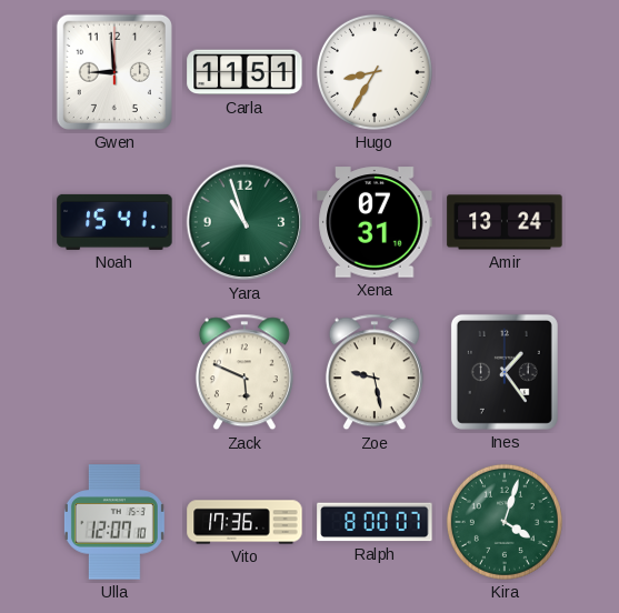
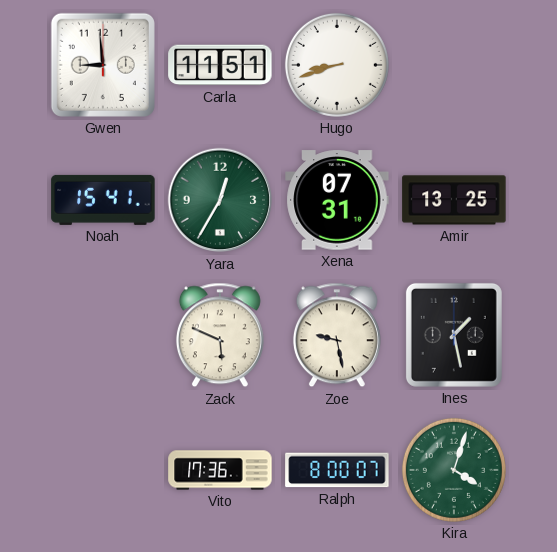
Hugo: 8:35 -> 8:42 (337, 65)
Yara: 10:57 -> 12:35 (220, 200)
Amir: 13:24 -> 13:25 (454, 200)
Ines: 1:24 -> 1:28 (454, 335)
Ulla: 12:07 -> none (114, 522)
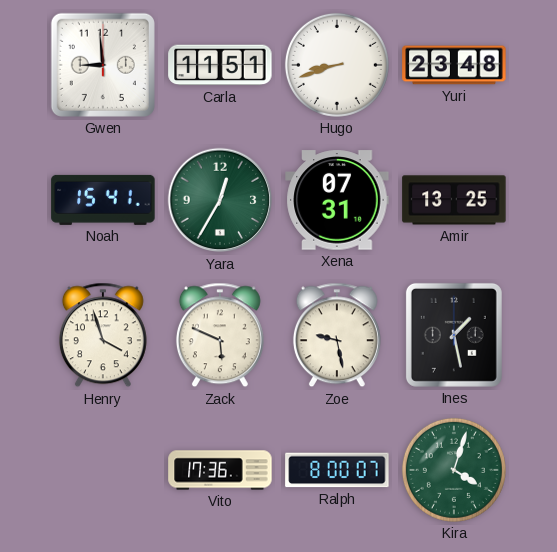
Yuri: none -> 23:48 (454, 65)
Henry: none -> 3:57 (103, 335)
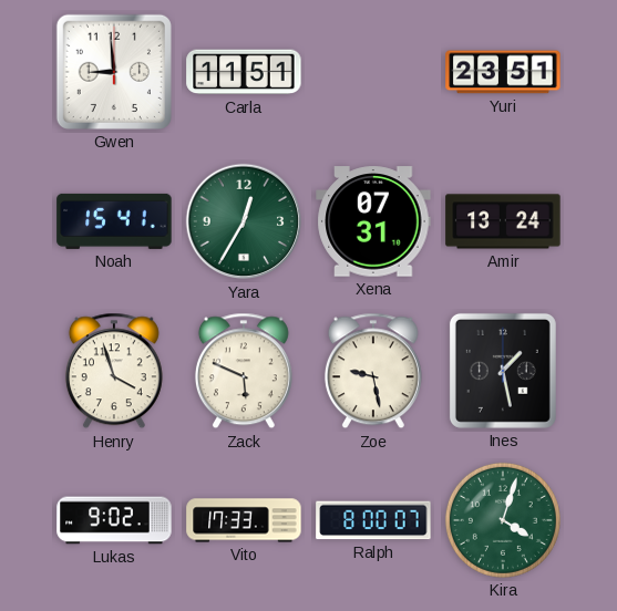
Hugo: 8:42 -> none (337, 65)
Yuri: 23:48 -> 23:51 (503, 72)
Amir: 13:25 -> 13:24 (503, 221)
Lukas: none -> 9:02 (114, 520)
Vito: 17:36 -> 17:33 (244, 520)
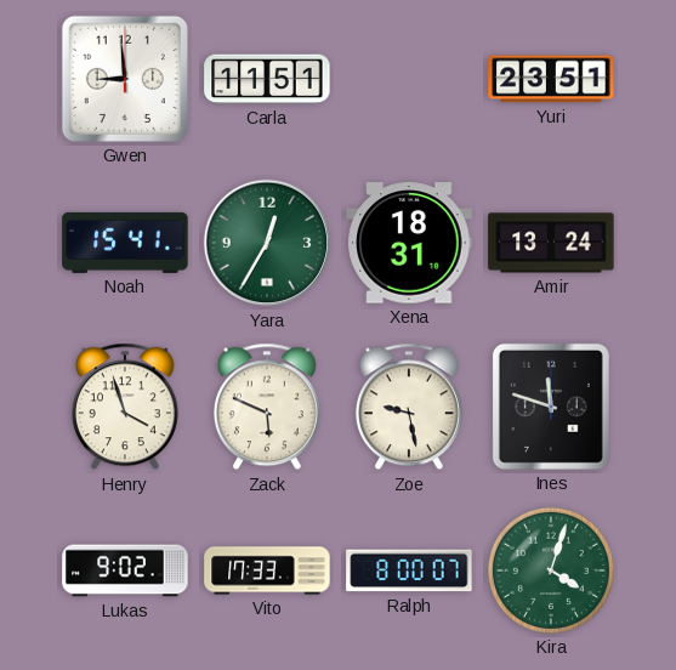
Xena: 07:31 -> 18:31 (409, 243)
Ines: 1:28 -> 11:48 (551, 407)
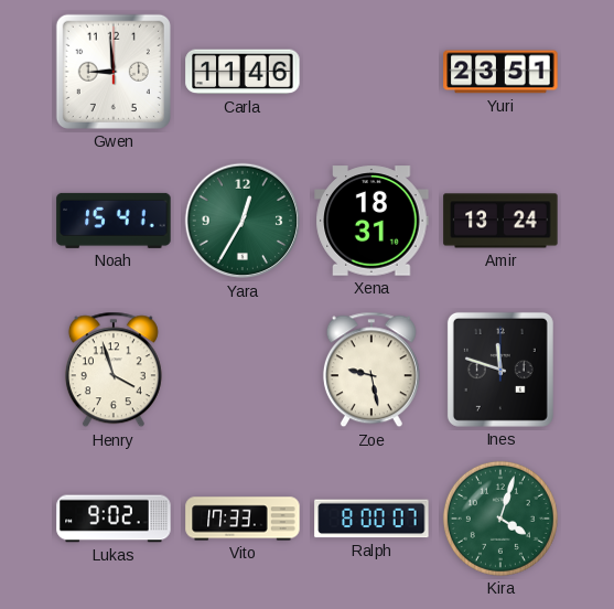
Carla: 11:51 -> 11:46 (243, 72)
Zack: 5:49 -> none (267, 407)
